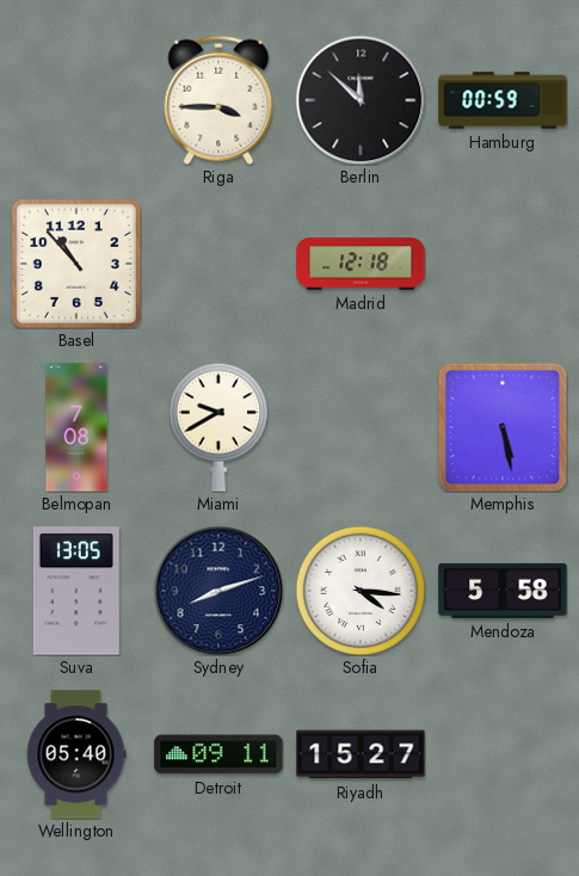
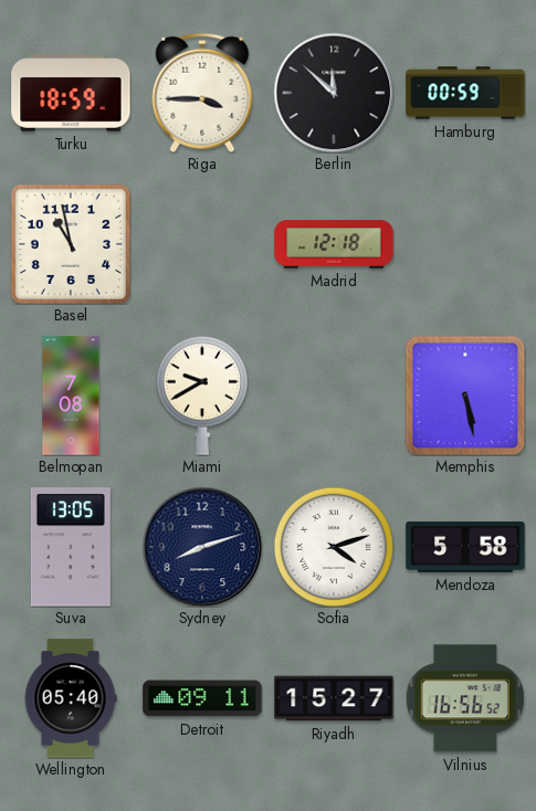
Turku: none -> 18:59 (71, 93)
Basel: 10:53 -> 10:58 (71, 244)
Sofia: 4:16 -> 4:12 (334, 547)
Vilnius: none -> 16:56 (465, 698)
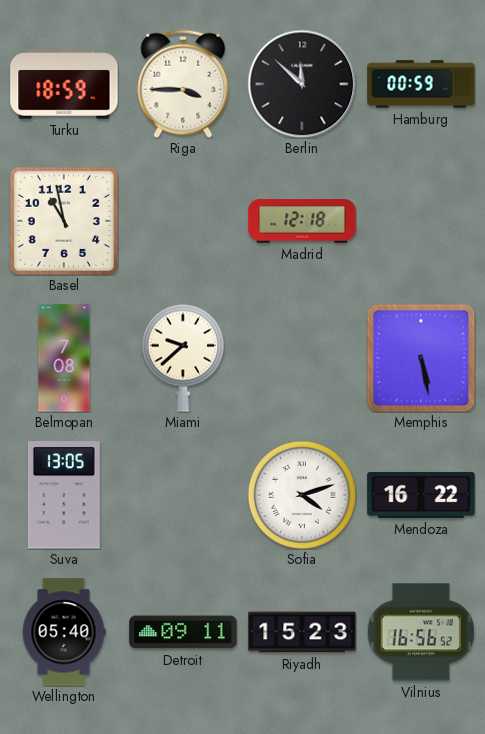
Miami: 9:40 -> 9:38 (183, 358)
Sydney: 8:12 -> none (202, 547)
Mendoza: 5:58 -> 16:22 (421, 495)
Riyadh: 15:27 -> 15:23 (302, 632)
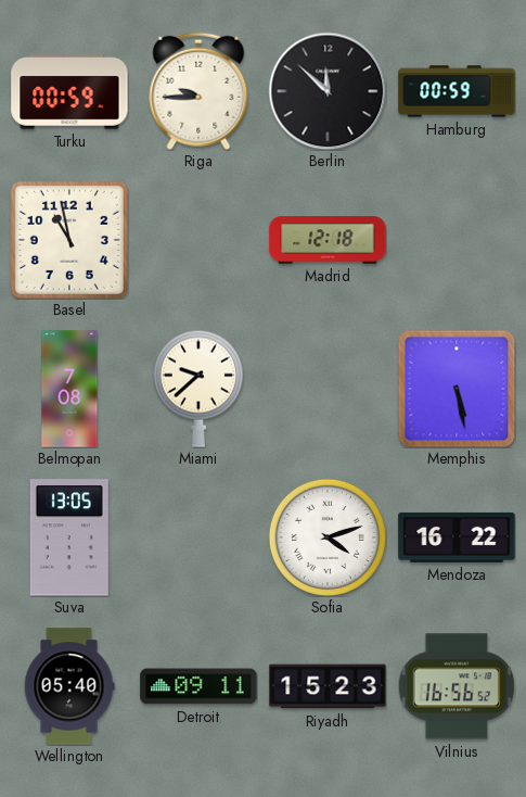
Turku: 18:59 -> 00:59 (69, 91)
Riga: 3:45 -> 9:45 (198, 91)
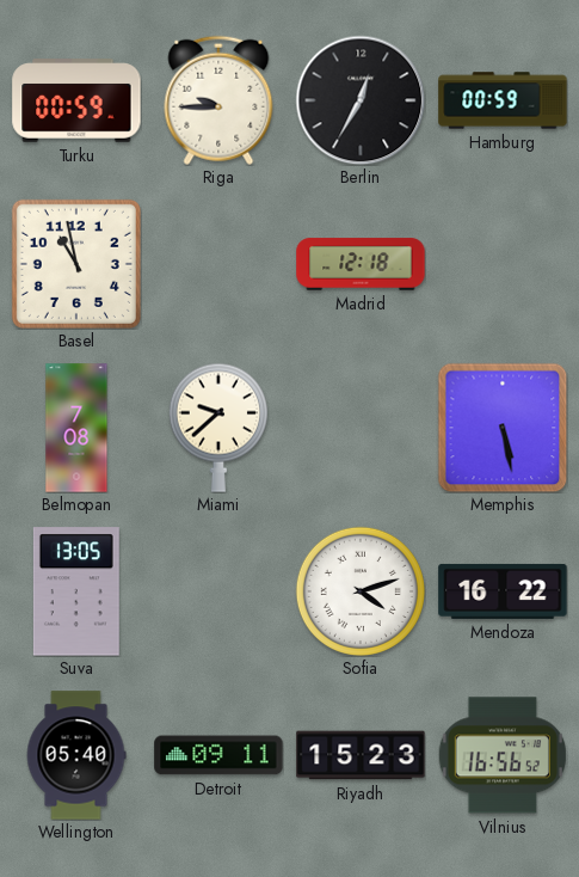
Berlin: 11:52 -> 12:35 (361, 100)
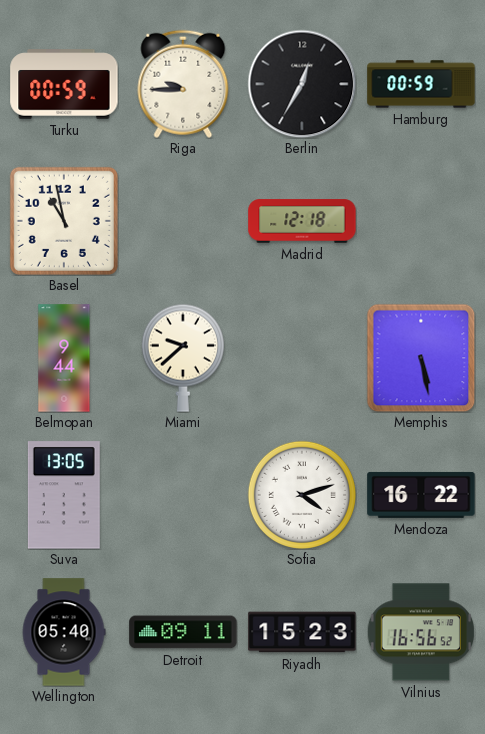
Belmopan: 7:08 -> 9:44 (64, 358)
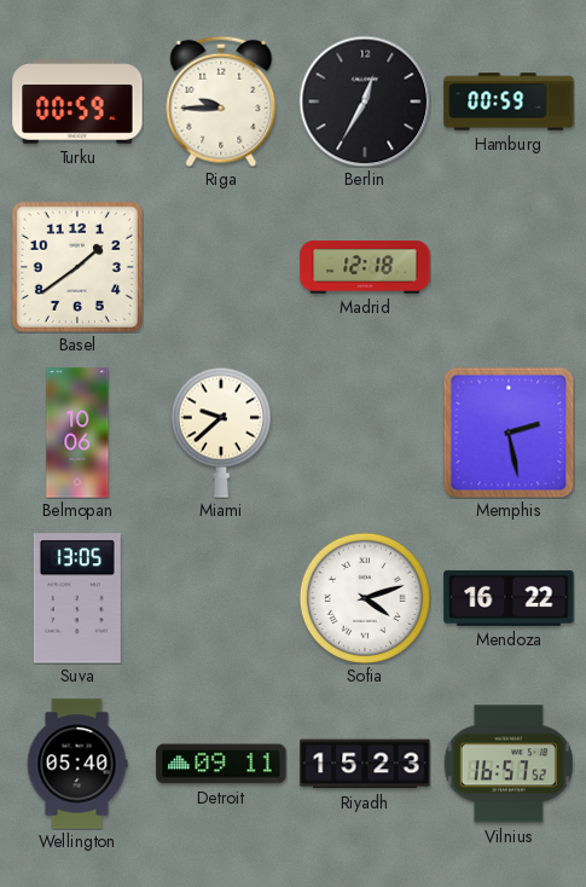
Basel: 10:58 -> 1:39 (77, 267)
Belmopan: 9:44 -> 10:06 (77, 433)
Memphis: 5:28 -> 2:28 (509, 433)
Vilnius: 16:56 -> 16:57 (509, 764)
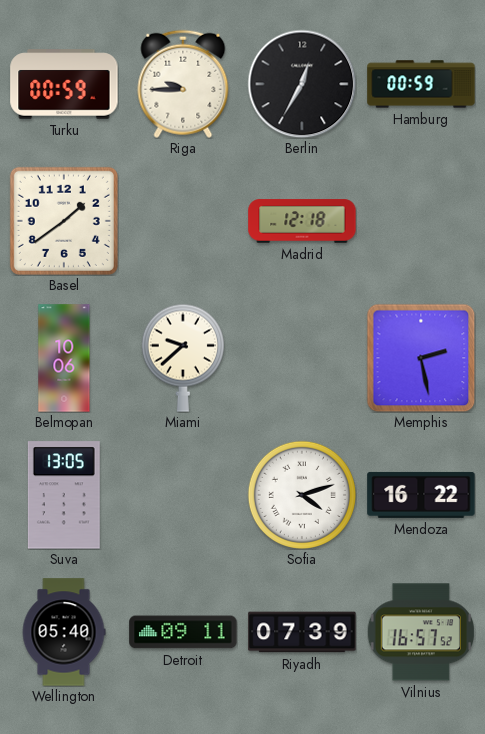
Riyadh: 15:23 -> 07:39 (302, 632)
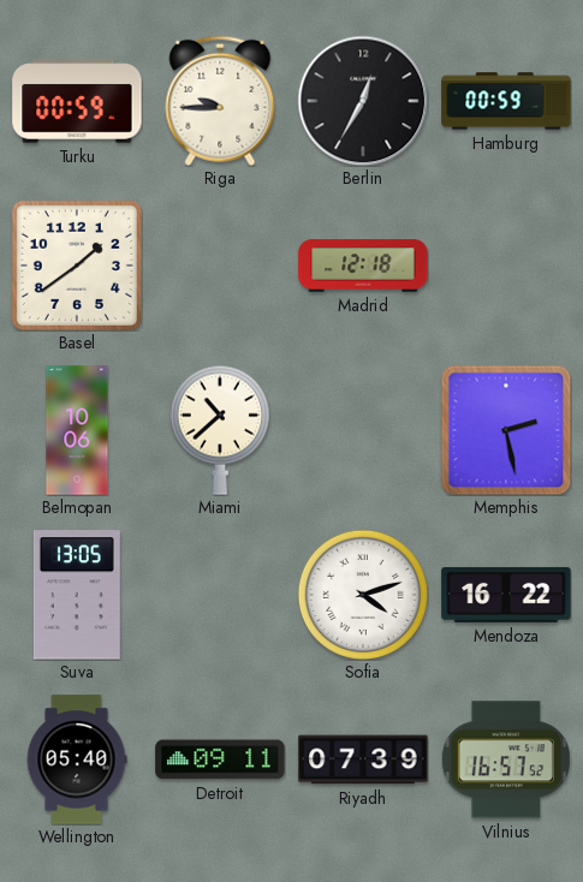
Miami: 9:38 -> 10:38 (220, 430)
